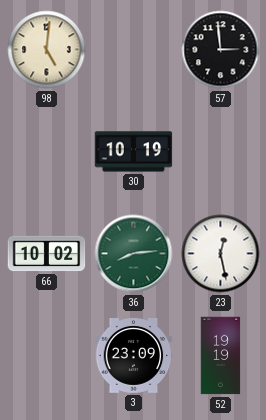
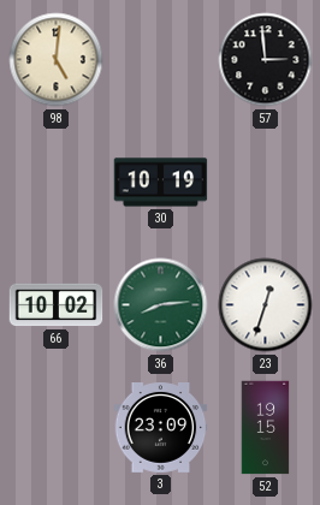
23: 12:28 -> 12:33 (266, 305)
52: 19:19 -> 19:15 (266, 428)
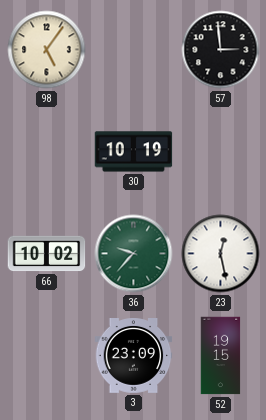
98: 5:01 -> 5:06 (47, 50)
36: 8:14 -> 9:37 (134, 254)
23: 12:33 -> 12:28 (221, 254)
